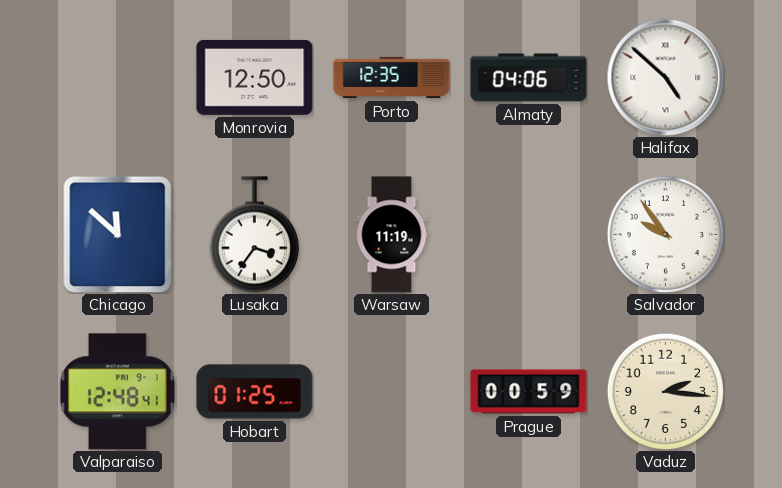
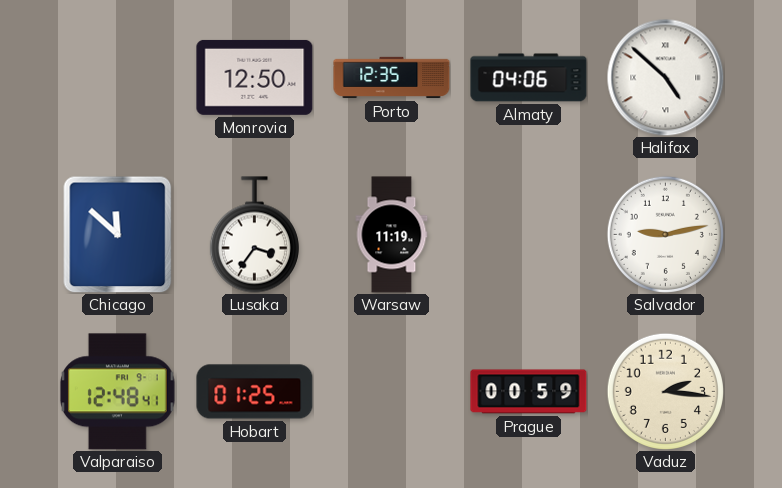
Salvador: 9:54 -> 9:13 (665, 234)
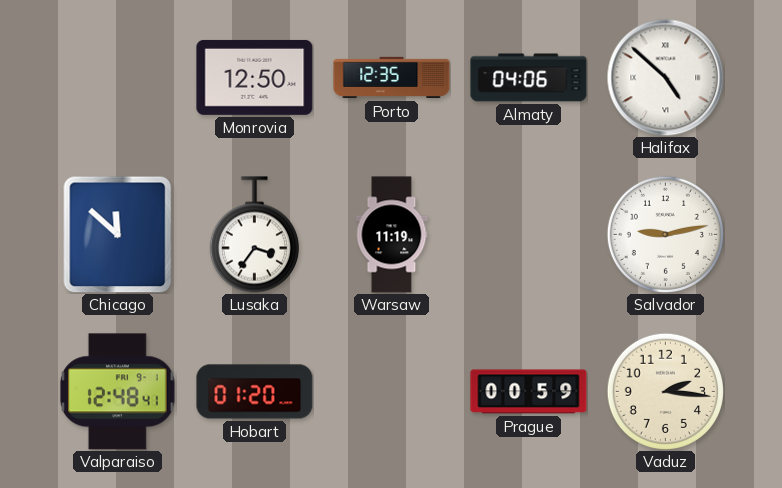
Hobart: 01:25 -> 01:20 (255, 392)
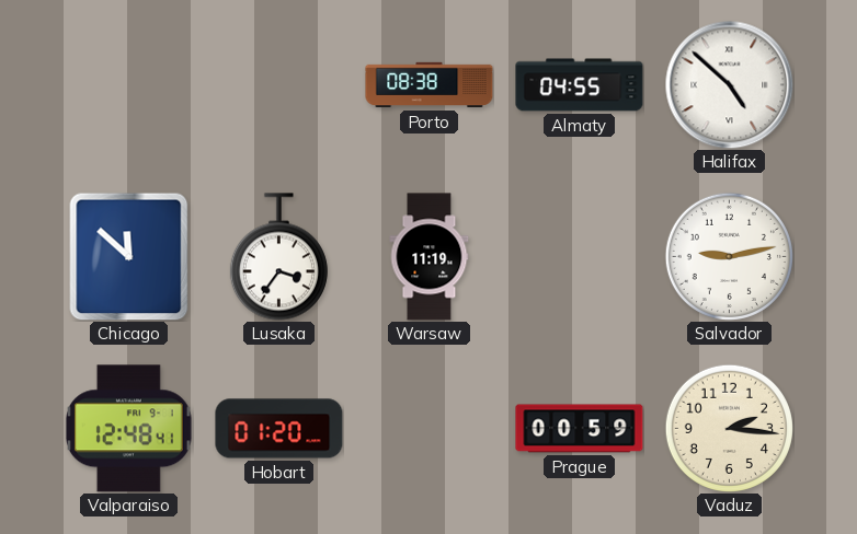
Monrovia: 12:50 -> none (255, 77)
Porto: 12:35 -> 08:38 (430, 85)
Almaty: 04:06 -> 04:55 (580, 85)
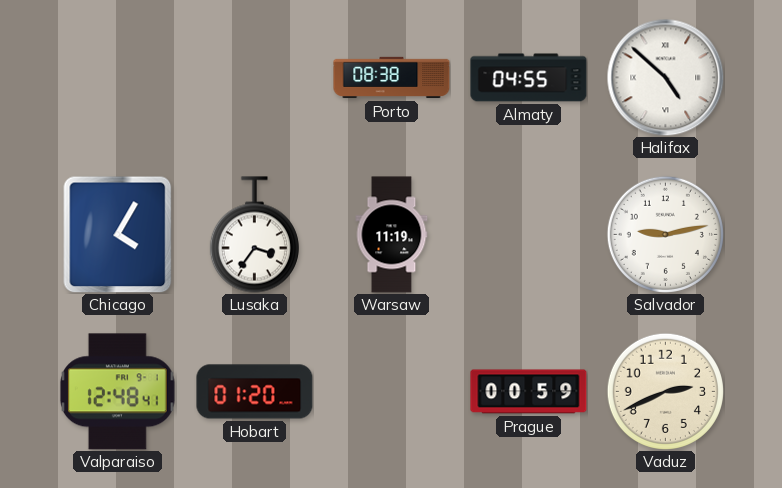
Chicago: 11:52 -> 4:05 (118, 234)
Vaduz: 2:16 -> 2:41 (665, 391)
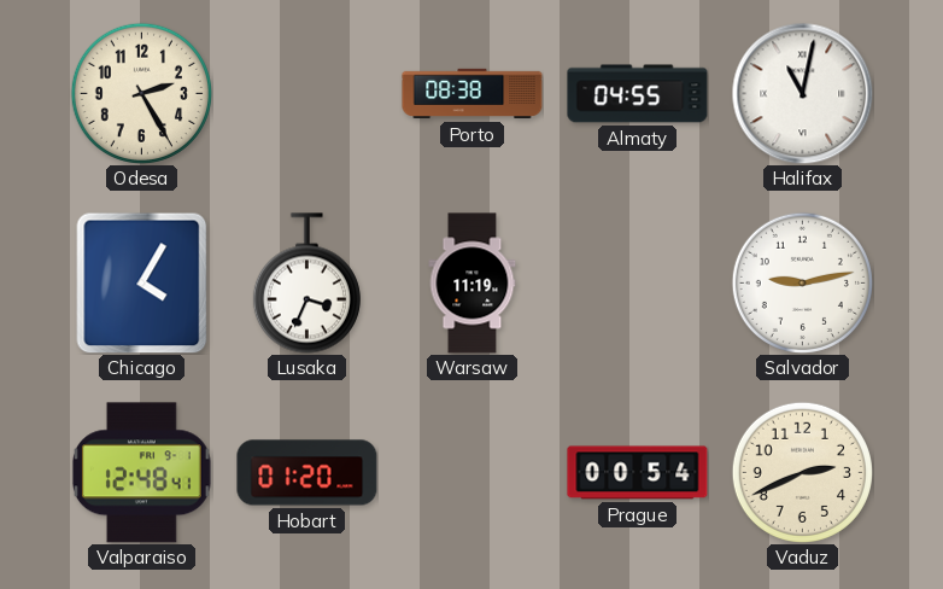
Odesa: none -> 2:25 (141, 93)
Halifax: 4:52 -> 11:02 (802, 93)
Lusaka: 3:36 -> 3:34 (306, 284)
Prague: 00:59 -> 00:54 (638, 473)
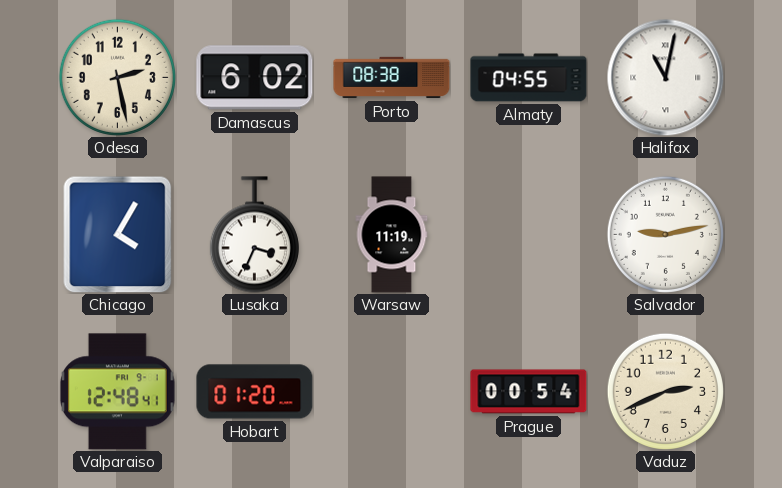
Odesa: 2:25 -> 2:28 (117, 77)
Damascus: none -> 6:02 (255, 78)
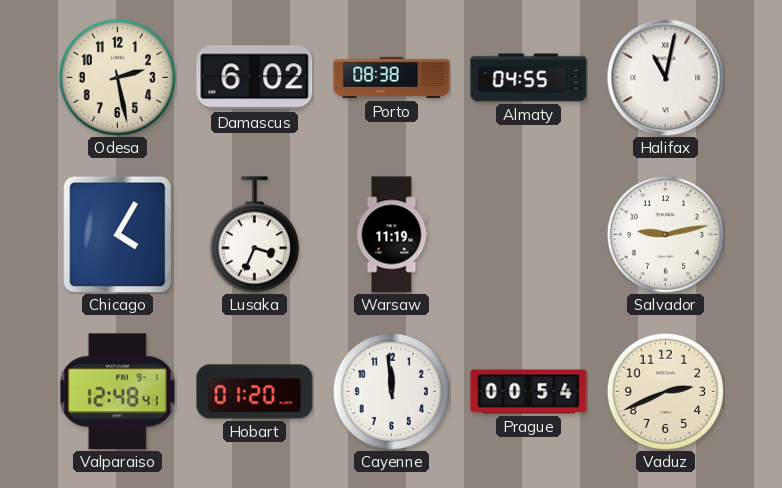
Cayenne: none -> 11:59 (391, 391)
